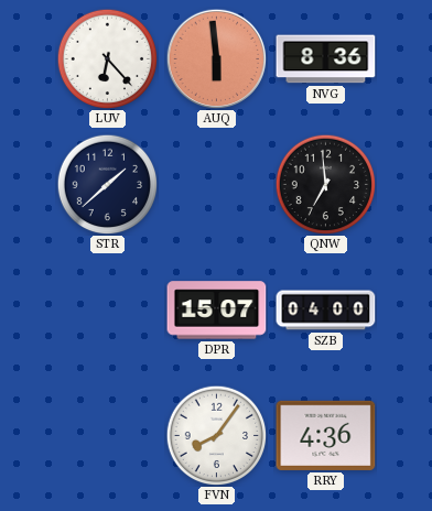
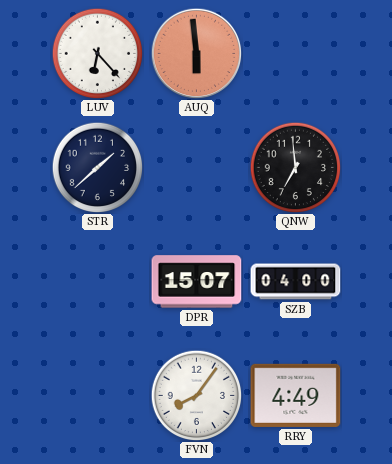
NVG: 8:36 -> none (326, 59)
RRY: 4:36 -> 4:49 (296, 395)
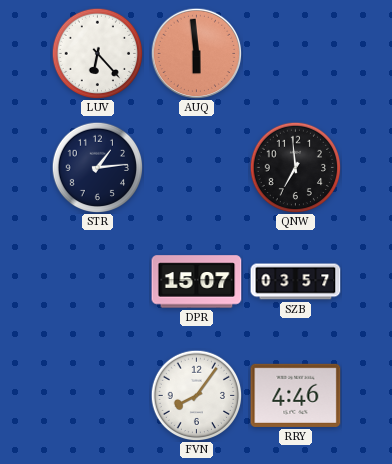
STR: 1:38 -> 1:14 (97, 167)
SZB: 04:00 -> 03:57 (296, 282)
RRY: 4:49 -> 4:46 (296, 395)
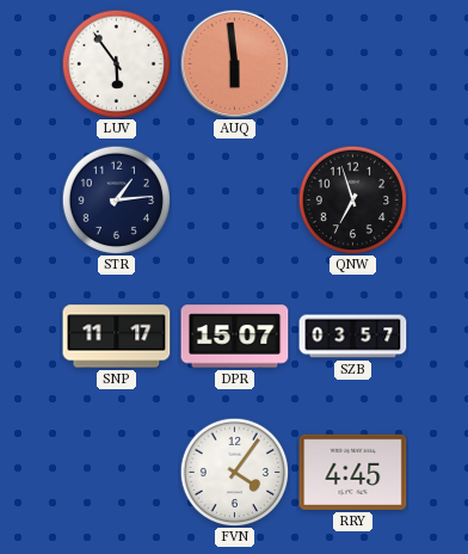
LUV: 6:23 -> 5:54 (116, 63)
QNW: 6:59 -> 6:57 (352, 199)
SNP: none -> 11:17 (117, 337)
FVN: 8:06 -> 4:06 (234, 472)
RRY: 4:46 -> 4:45 (353, 472)
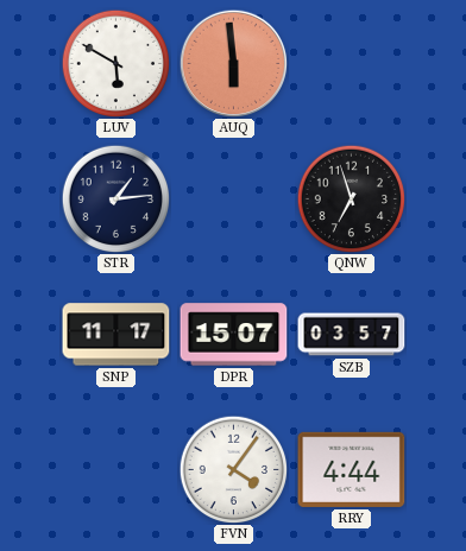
LUV: 5:54 -> 5:50 (115, 63)
RRY: 4:45 -> 4:44 (352, 469)
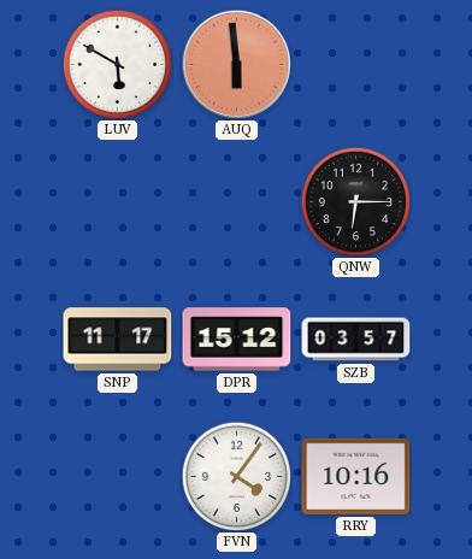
STR: 1:14 -> none (115, 198)
QNW: 6:57 -> 6:15 (355, 201)
DPR: 15:07 -> 15:12 (237, 340)
RRY: 4:44 -> 10:16 (356, 476)
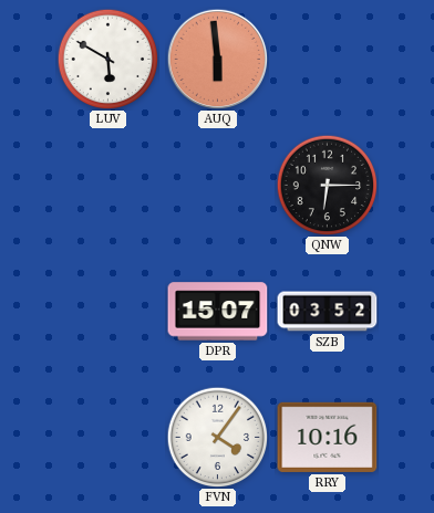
SNP: 11:17 -> none (118, 340)
DPR: 15:12 -> 15:07 (218, 312)
SZB: 03:57 -> 03:52 (328, 312)
